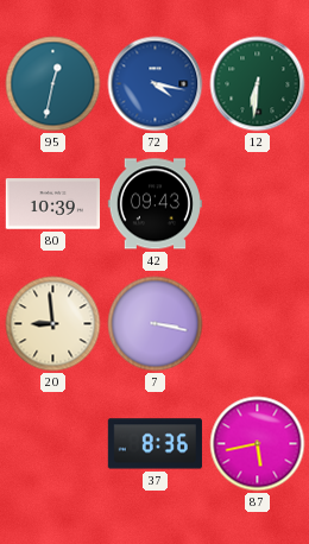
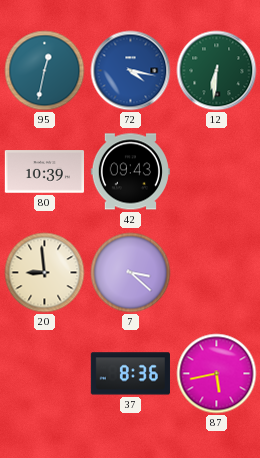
7: 3:17 -> 3:22 (131, 273)
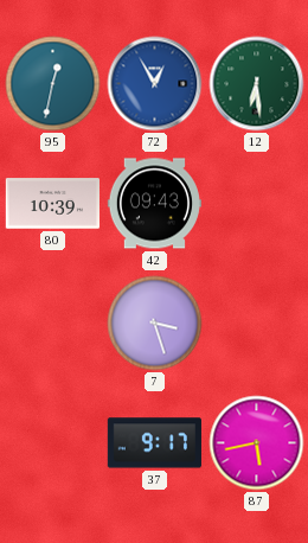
72: 4:17 -> 12:55 (155, 84)
12: 6:31 -> 6:29 (257, 84)
20: 8:59 -> none (45, 273)
7: 3:22 -> 3:27 (155, 324)
37: 8:36 -> 9:17 (154, 443)
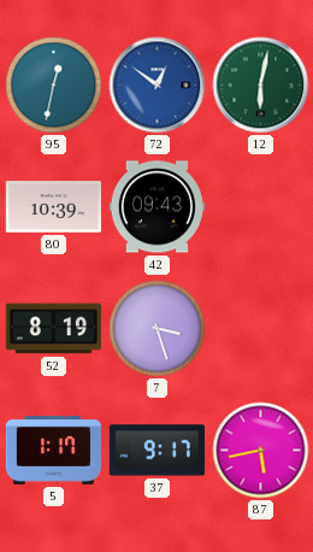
72: 12:55 -> 12:51 (158, 86)
12: 6:29 -> 6:02 (261, 86)
52: none -> 8:19 (53, 329)
5: none -> 1:17 (53, 451)
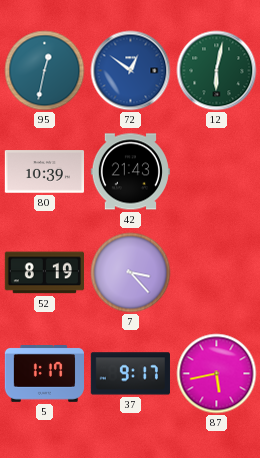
42: 09:43 -> 21:43 (130, 172)
7: 3:27 -> 3:23 (131, 273)
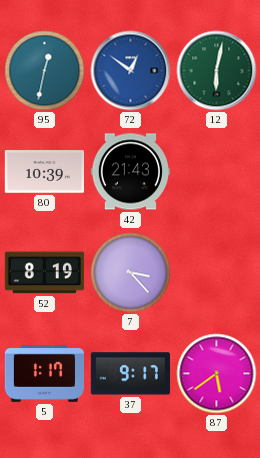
87: 5:43 -> 5:39 (217, 374)
